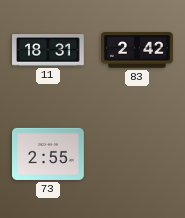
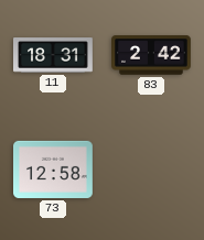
73: 2:55 -> 12:58 (54, 170)
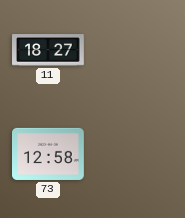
11: 18:31 -> 18:27 (48, 50)
83: 2:42 -> none (152, 55)
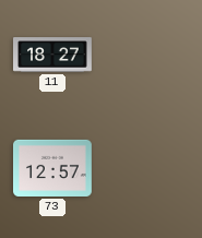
73: 12:58 -> 12:57 (54, 168)
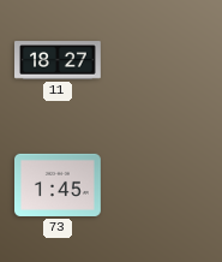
73: 12:57 -> 1:45 (59, 185)
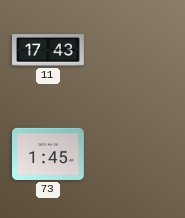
11: 18:27 -> 17:43 (48, 50)
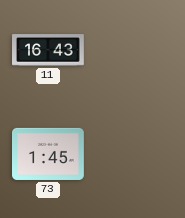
11: 17:43 -> 16:43 (48, 50)
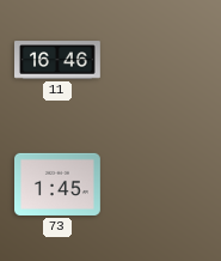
11: 16:43 -> 16:46 (57, 60)
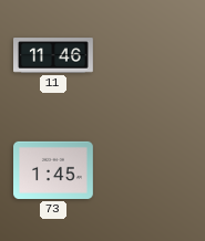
11: 16:46 -> 11:46 (53, 55)
